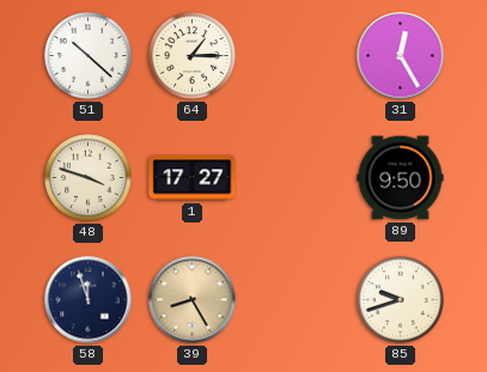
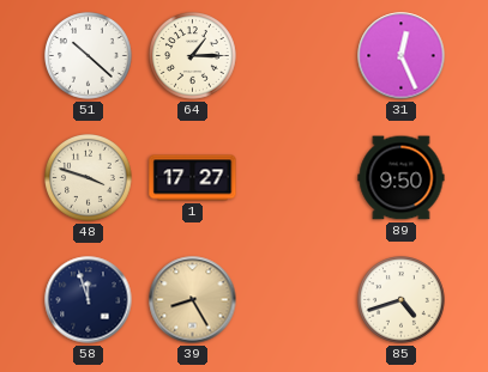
31: 12:25 -> 12:26 (402, 56)
85: 9:42 -> 4:42 (402, 300)
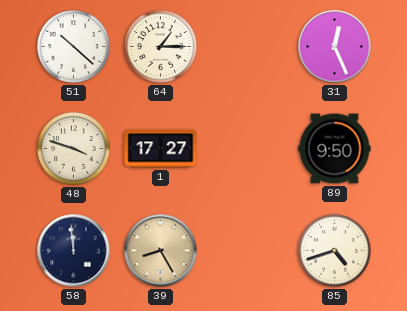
58: 11:57 -> 11:59 (74, 251)
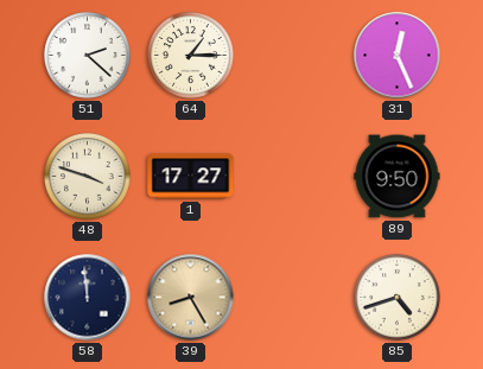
51: 10:22 -> 2:22 (88, 56)
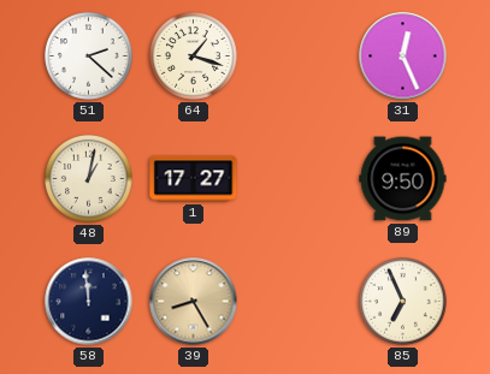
64: 1:15 -> 1:18 (194, 57)
48: 3:48 -> 1:02 (89, 179)
85: 4:42 -> 6:56 (403, 302)
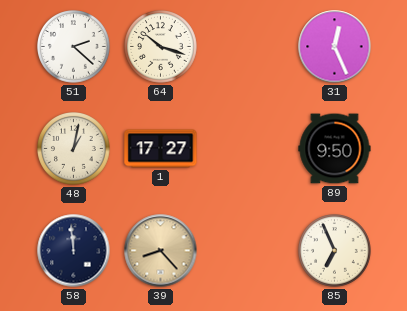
64: 1:18 -> 10:18 (161, 47)
39: 8:25 -> 8:23 (161, 251)
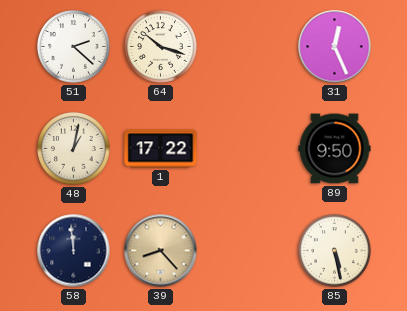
1: 17:27 -> 17:22 (161, 149)
85: 6:56 -> 5:28 (335, 251)
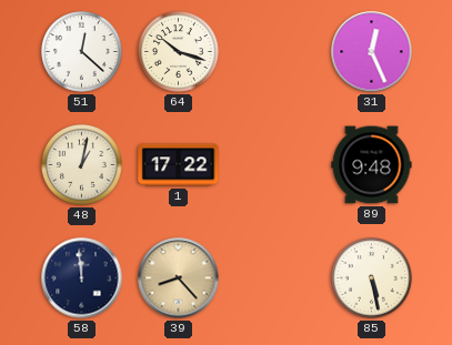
51: 2:22 -> 12:22 (82, 52)
89: 9:50 -> 9:48 (372, 165)
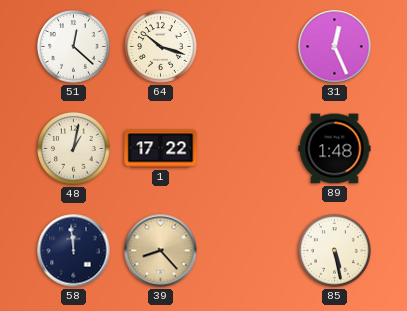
89: 9:48 -> 1:48 (335, 149)
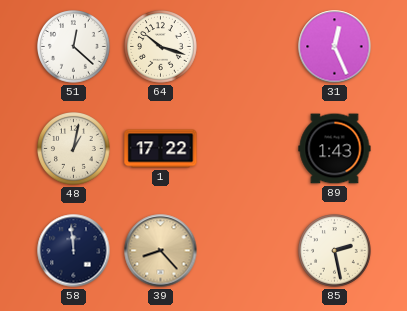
89: 1:48 -> 1:43 (335, 149)
85: 5:28 -> 2:28 (335, 251)
